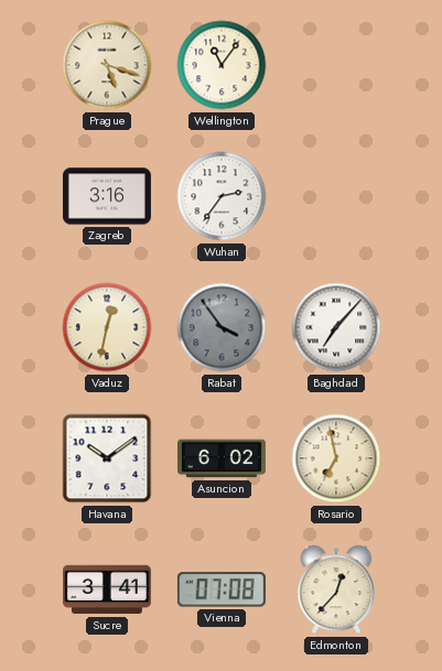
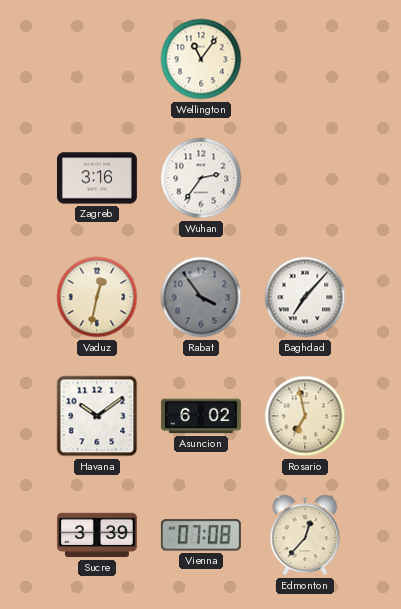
Prague: 5:18 -> none (107, 65)
Sucre: 3:41 -> 3:39 (97, 535)
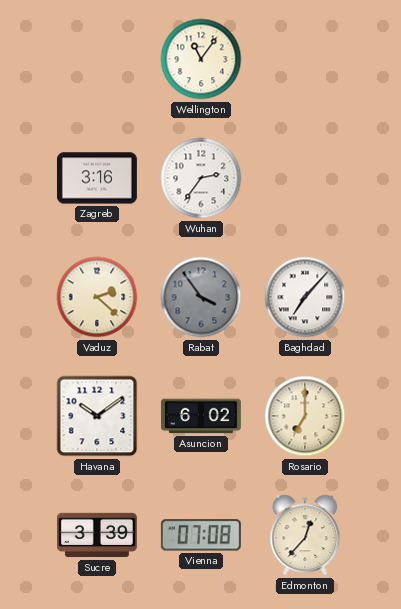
Vaduz: 12:32 -> 2:22 (97, 297)
Rosario: 6:58 -> 7:00 (305, 416)
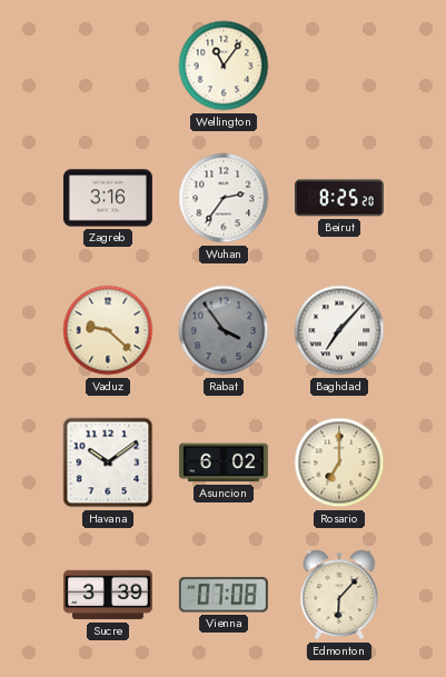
Beirut: none -> 8:25 (339, 198)
Vaduz: 2:22 -> 9:22 (108, 330)
Edmonton: 12:37 -> 6:07 (339, 595)
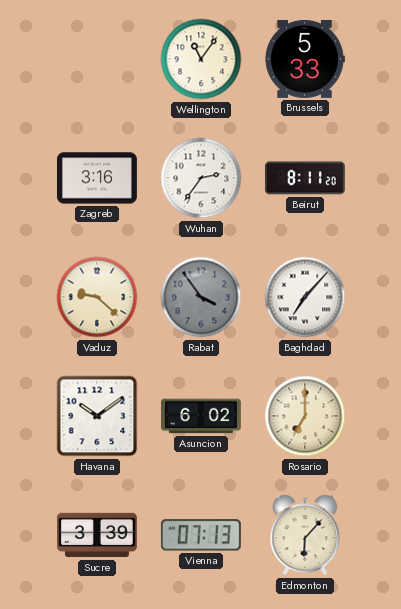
Brussels: none -> 5:33 (305, 59)
Beirut: 8:25 -> 8:11 (305, 178)
Vienna: 07:08 -> 07:13 (201, 535)
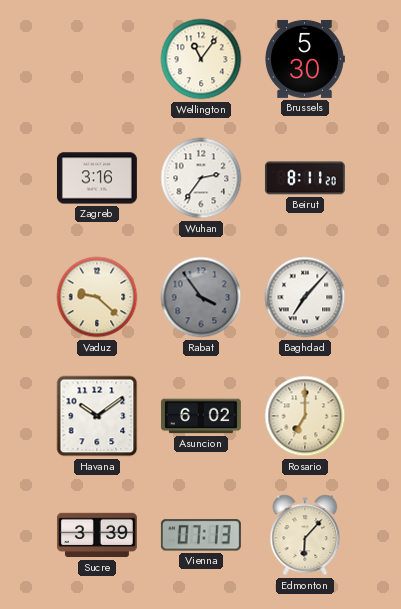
Brussels: 5:33 -> 5:30 (305, 59)
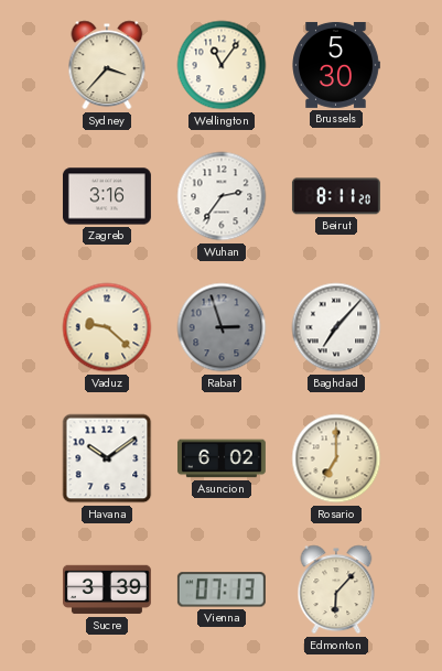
Sydney: none -> 3:37 (107, 65)
Rabat: 3:54 -> 2:57 (222, 327)
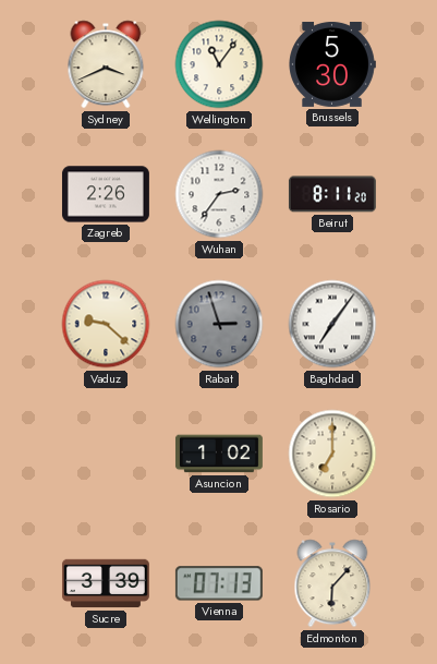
Sydney: 3:37 -> 3:41 (106, 64)
Zagreb: 3:16 -> 2:26 (106, 194)
Baghdad: 7:07 -> 7:06 (332, 324)
Havana: 10:09 -> none (107, 458)
Asuncion: 6:02 -> 1:02 (219, 454)
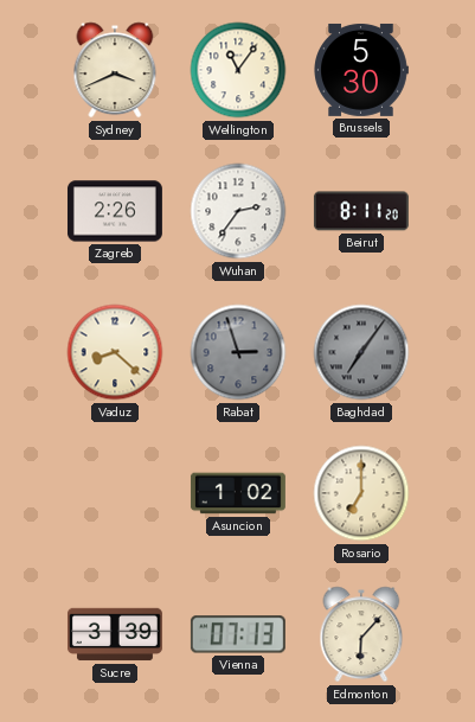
Vaduz: 9:22 -> 8:22 (115, 352)
Baghdad dial: white -> grey (361, 352)
